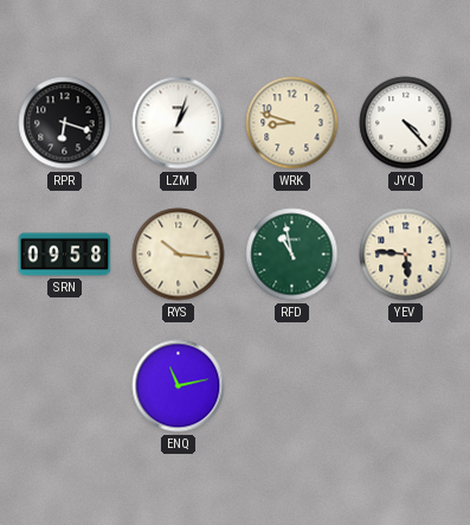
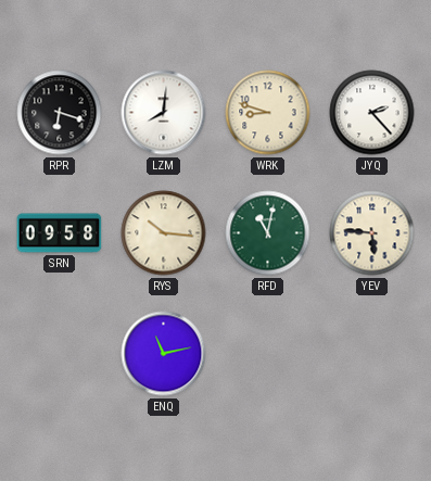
LZM: 1:03 -> 8:01 (164, 113)
JYQ: 4:23 -> 2:23 (372, 113)
RFD: 10:58 -> 11:02 (268, 233)
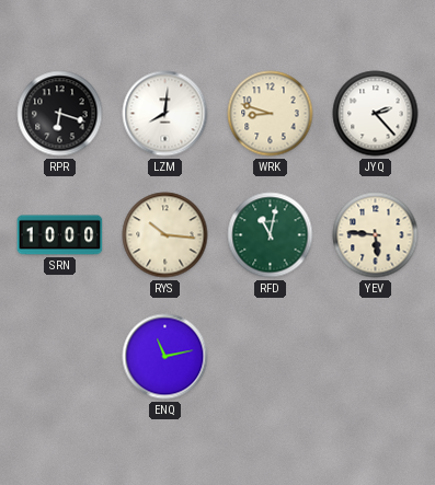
SRN: 09:58 -> 10:00 (60, 235)
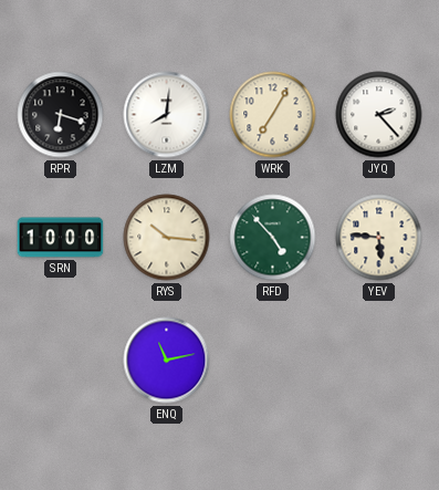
WRK: 8:48 -> 7:05 (273, 115)
RFD: 11:02 -> 4:53 (273, 238)
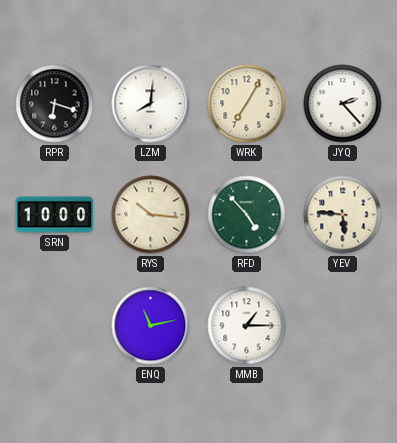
MMB: none -> 1:15 (247, 326)
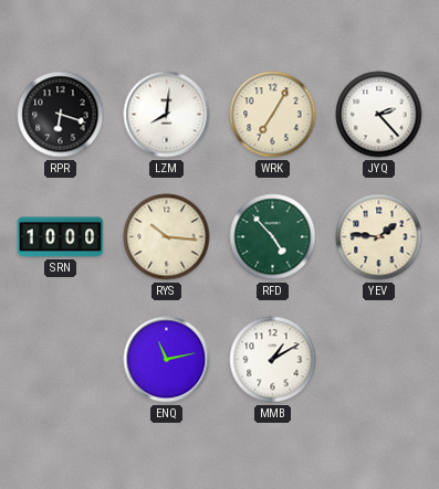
YEV: 5:46 -> 1:46 (379, 237)
MMB: 1:15 -> 1:10 (273, 360)
